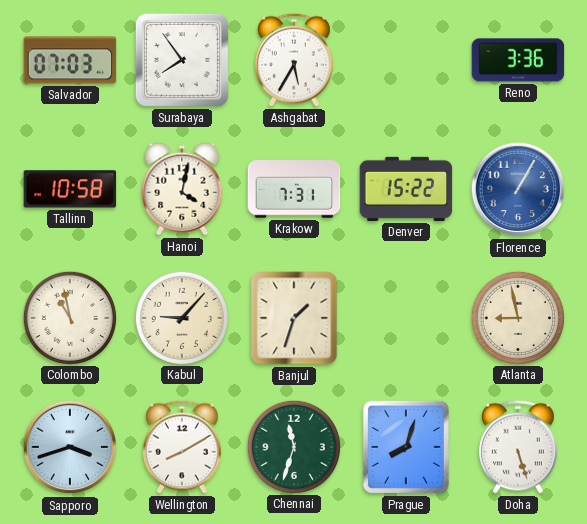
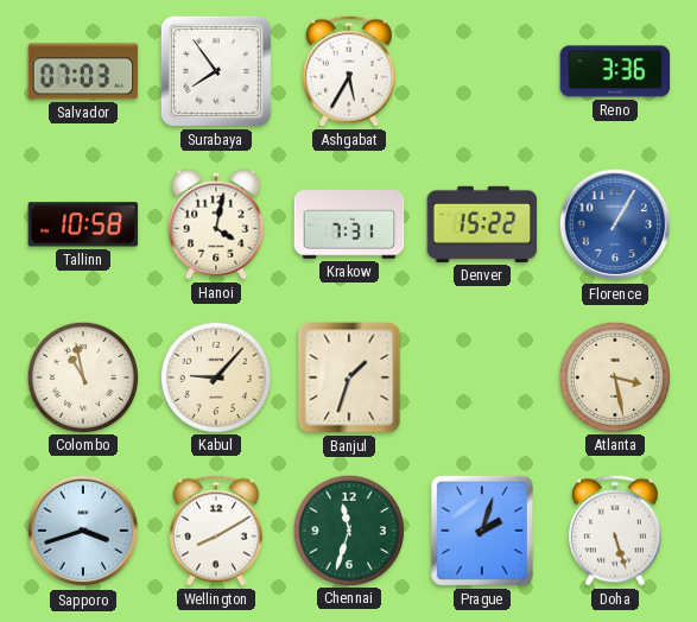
Atlanta: 8:58 -> 3:28 (614, 376)
Prague: 8:03 -> 2:03 (482, 531)
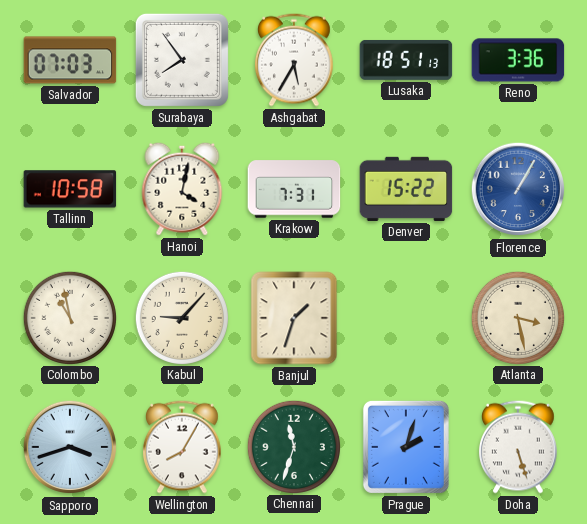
Lusaka: none -> 18:51 (406, 60)
Wellington: 8:10 -> 8:05 (182, 447)
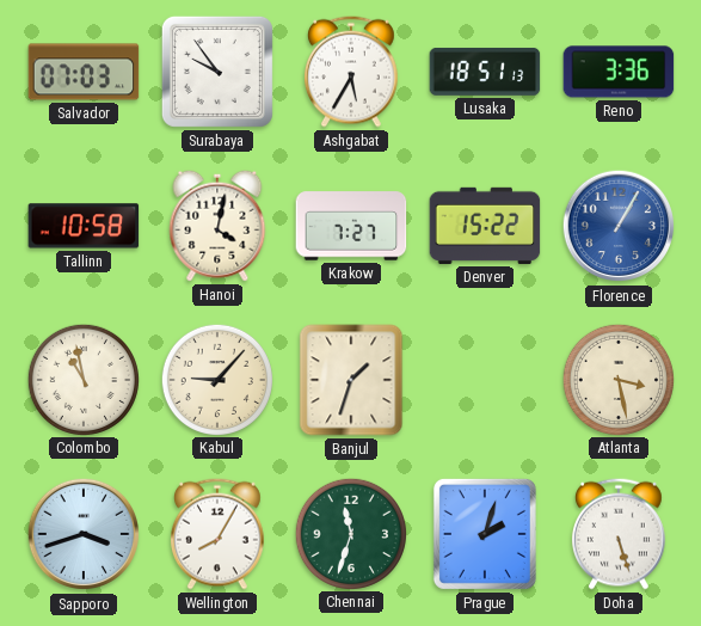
Surabaya: 7:54 -> 9:54 (217, 72)
Krakow: 7:31 -> 7:27 (351, 226)
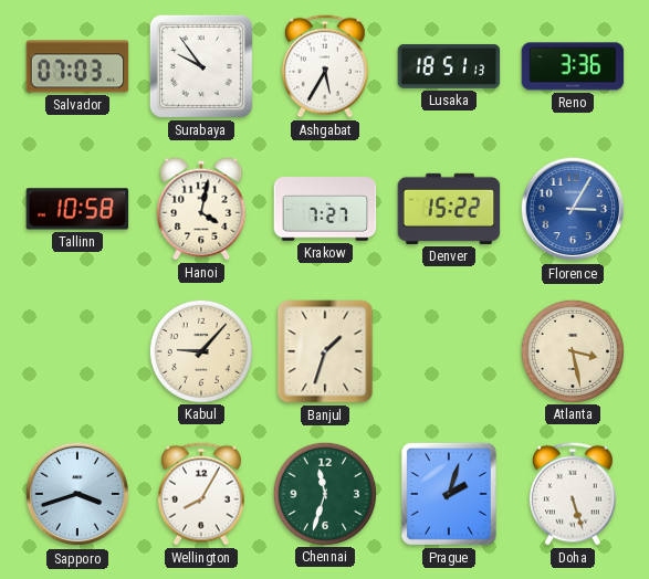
Florence: 1:05 -> 3:05 (573, 209)
Colombo: 10:58 -> none (82, 379)
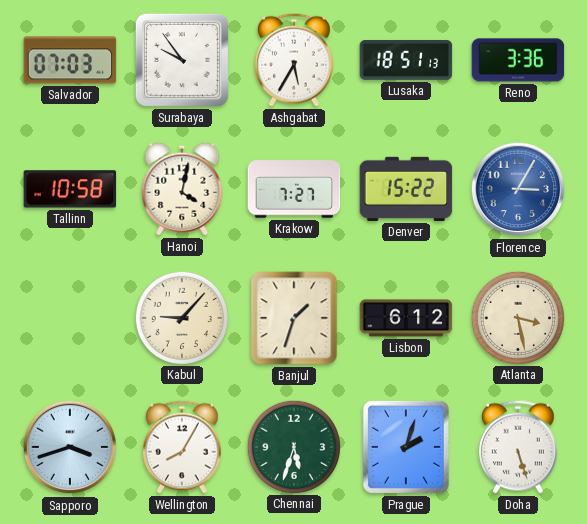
Lisbon: none -> 6:12 (406, 318)
Chennai: 11:33 -> 5:33 (293, 446)
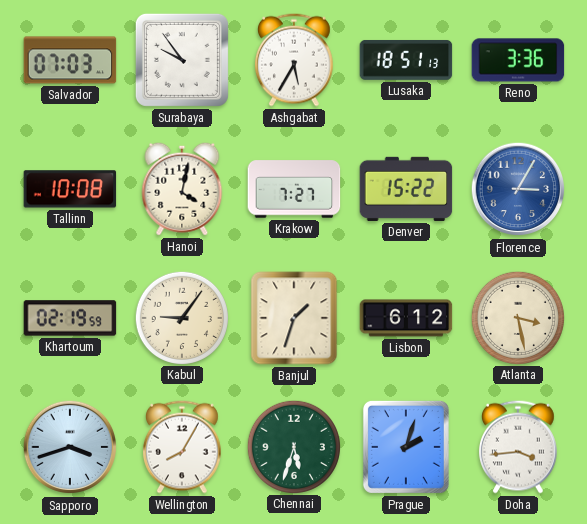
Tallinn: 10:58 -> 10:08 (70, 189)
Khartoum: none -> 02:19 (70, 318)
Kabul: 9:07 -> 9:06 (181, 317)
Doha: 5:27 -> 3:44 (518, 447)
